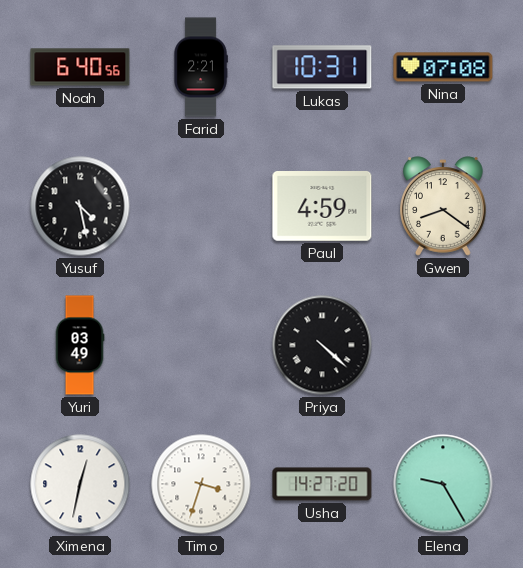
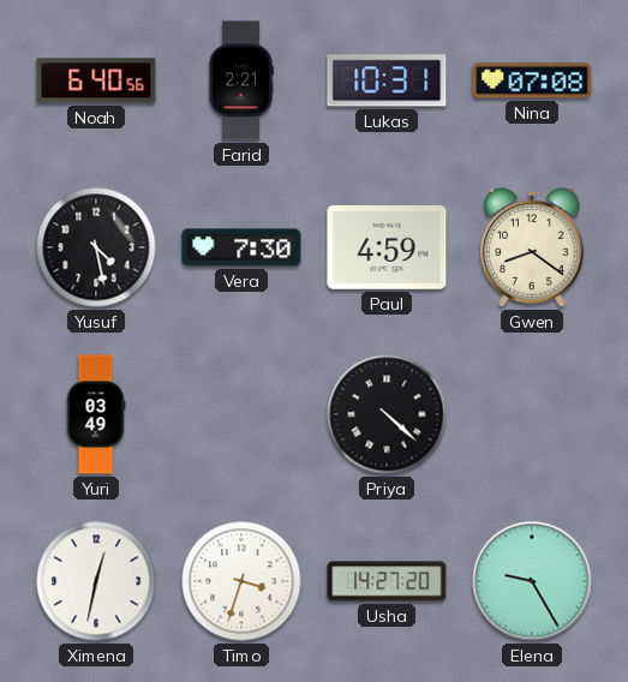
Vera: none -> 7:30 (241, 247)
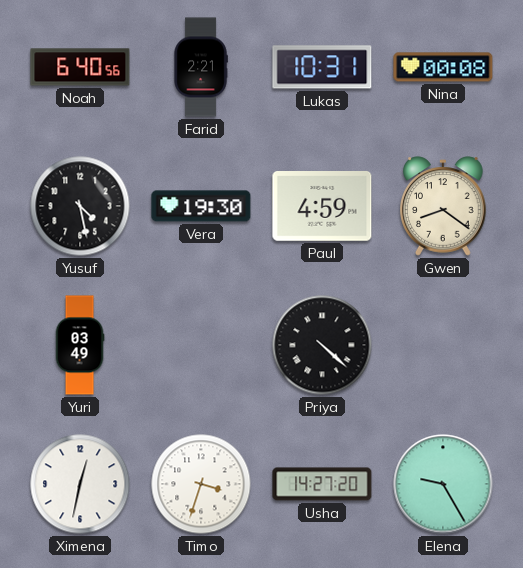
Nina: 07:08 -> 00:08 (443, 67)
Vera: 7:30 -> 19:30 (201, 206)
